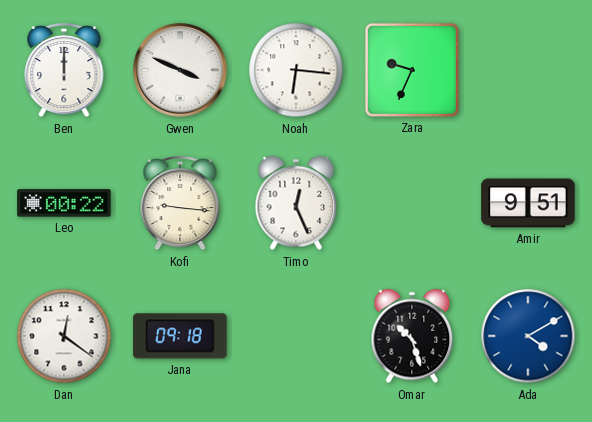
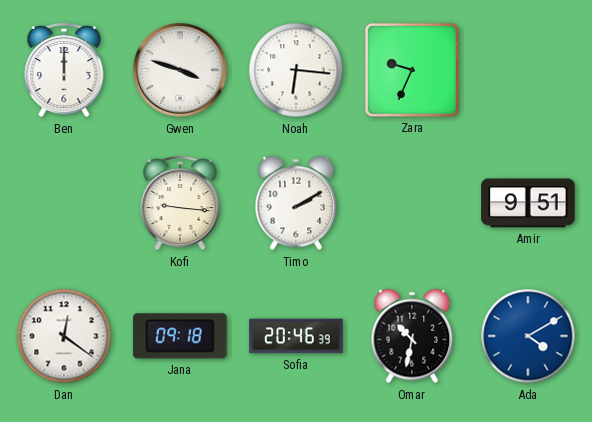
Gwen: 3:49 -> 3:48 (180, 70)
Leo: 00:22 -> none (64, 203)
Timo: 12:26 -> 2:10 (296, 203)
Sofia: none -> 20:46 (296, 336)
Omar: 10:27 -> 10:32 (412, 336)
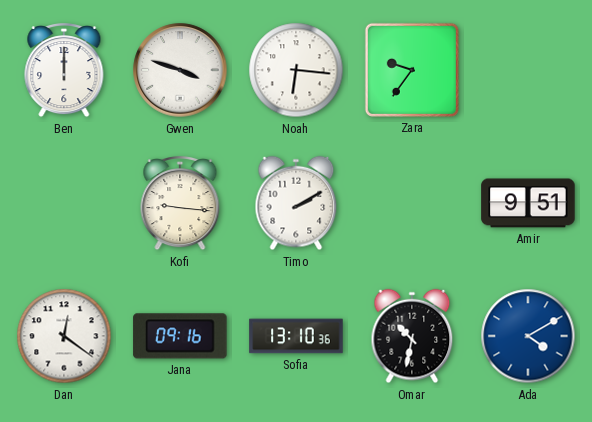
Zara: 9:34 -> 9:36 (412, 70)
Jana: 09:18 -> 09:16 (180, 336)
Sofia: 20:46 -> 13:10 (296, 336)
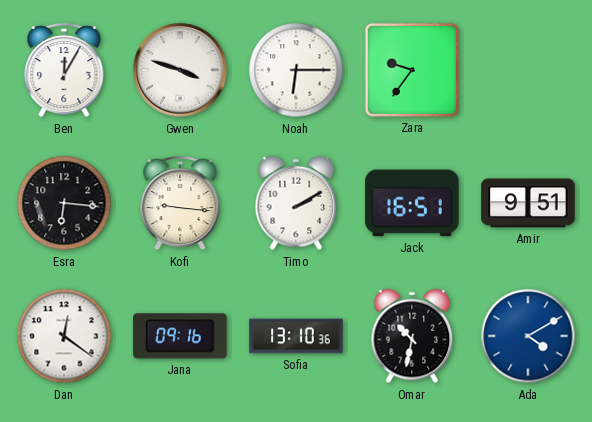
Ben: 12:00 -> 12:05 (64, 71)
Noah: 6:16 -> 6:15 (296, 70)
Esra: none -> 6:16 (64, 203)
Jack: none -> 16:51 (412, 203)
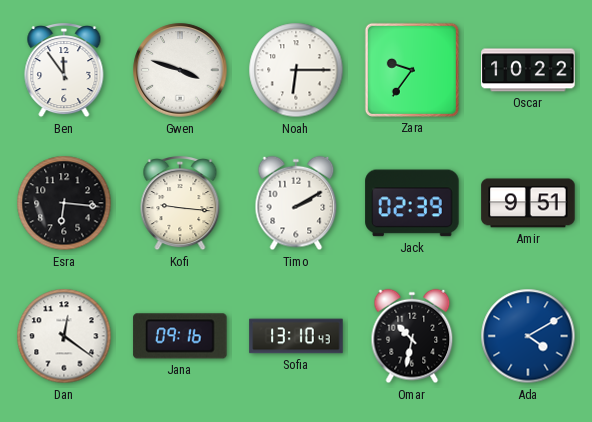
Ben: 12:05 -> 11:54 (64, 71)
Oscar: none -> 10:22 (528, 70)
Jack: 16:51 -> 02:39 (412, 203)
Sofia: 13:10:36 -> 13:10:43 (296, 336)
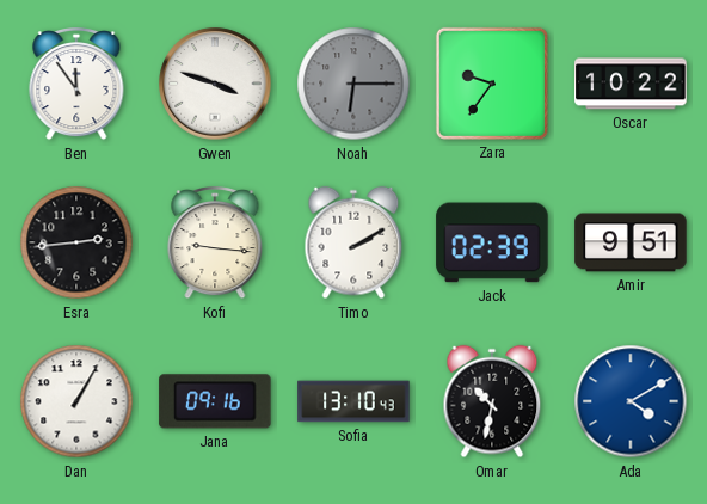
Noah dial: white -> grey (353, 84)
Esra: 6:16 -> 2:44 (76, 242)
Dan: 12:21 -> 1:05 (76, 401)
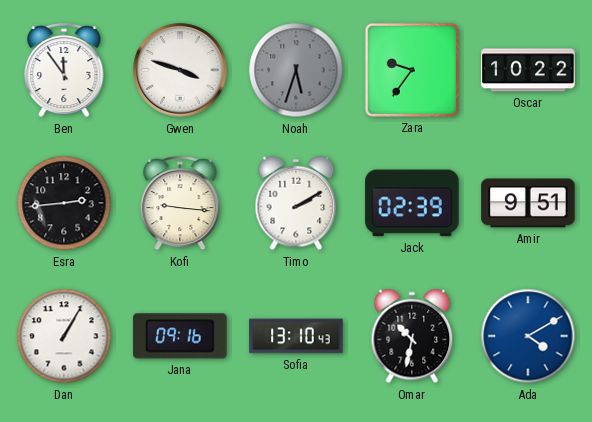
Noah: 6:15 -> 5:33 (296, 70)
